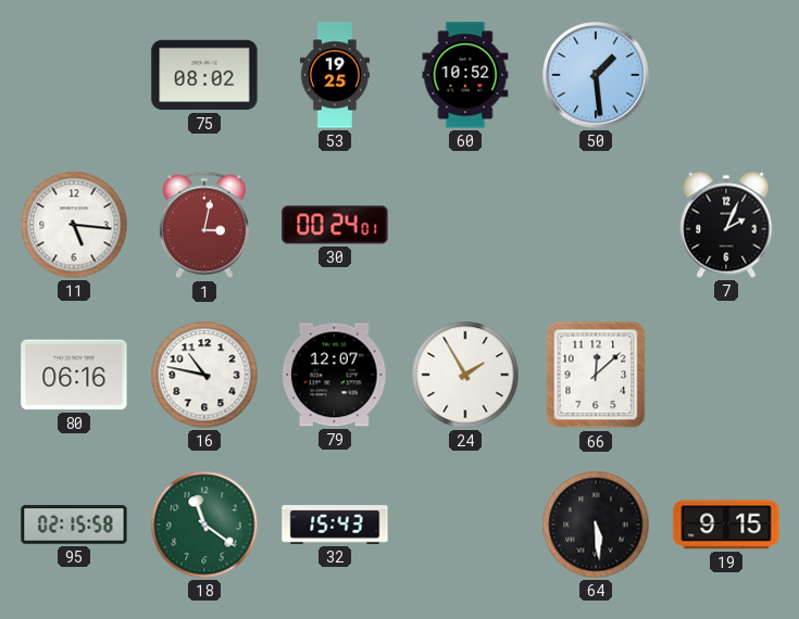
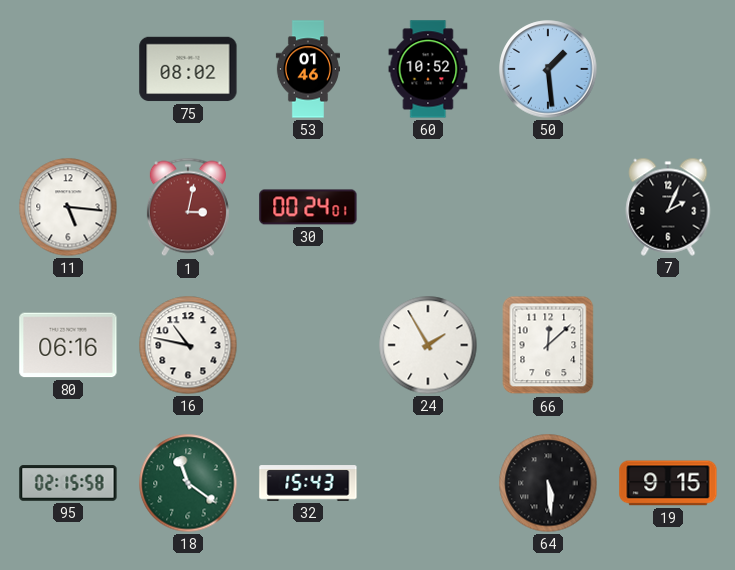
53: 19:25 -> 01:46 (308, 69)
79: 12:07 -> none (335, 375)
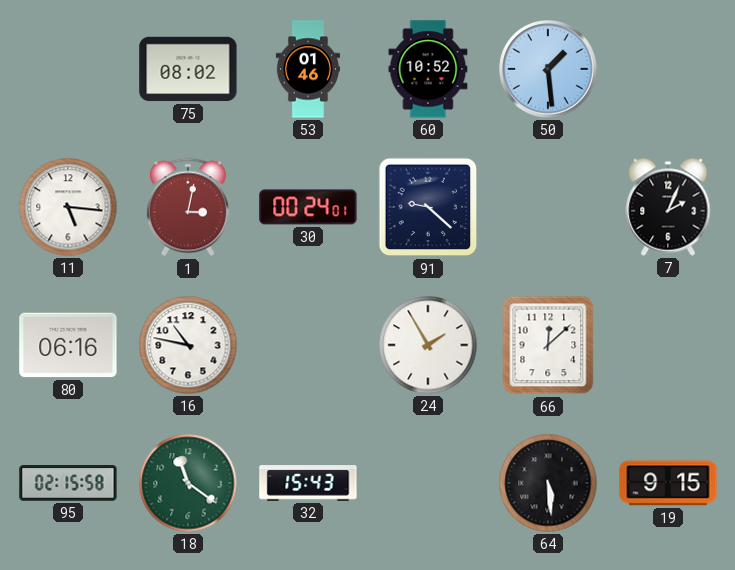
91: none -> 9:22 (428, 207)
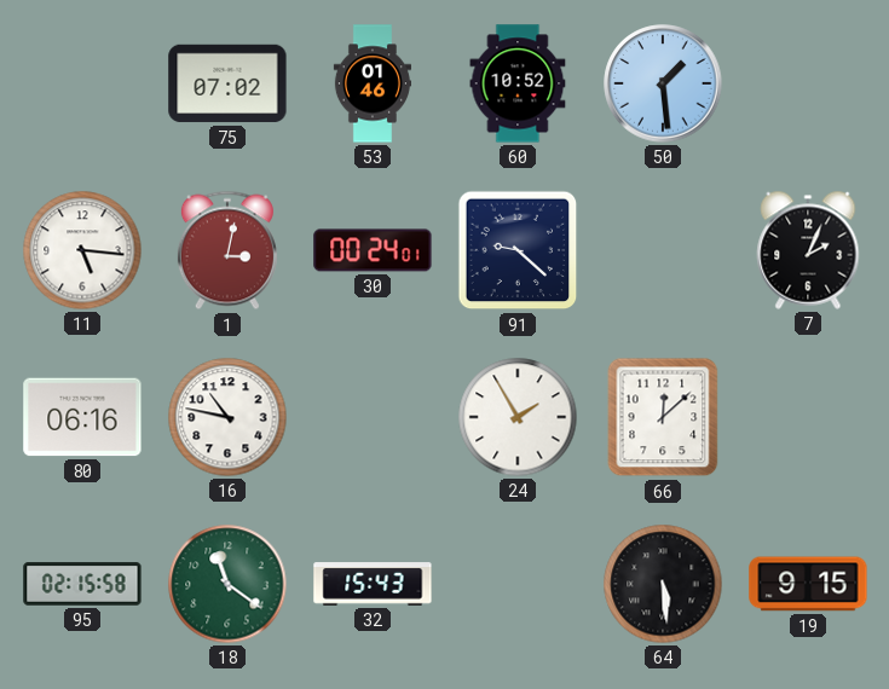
75: 08:02 -> 07:02 (227, 83)
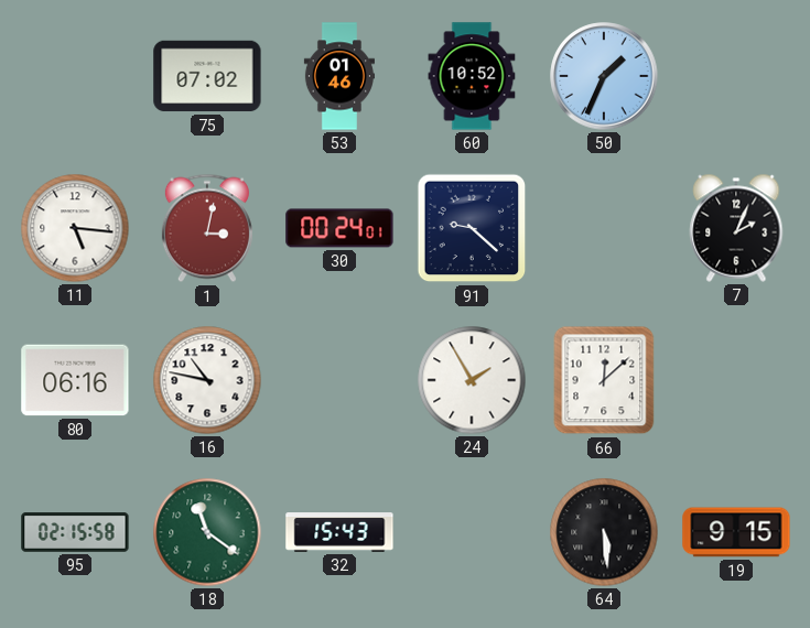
50: 1:29 -> 1:34 (604, 76)
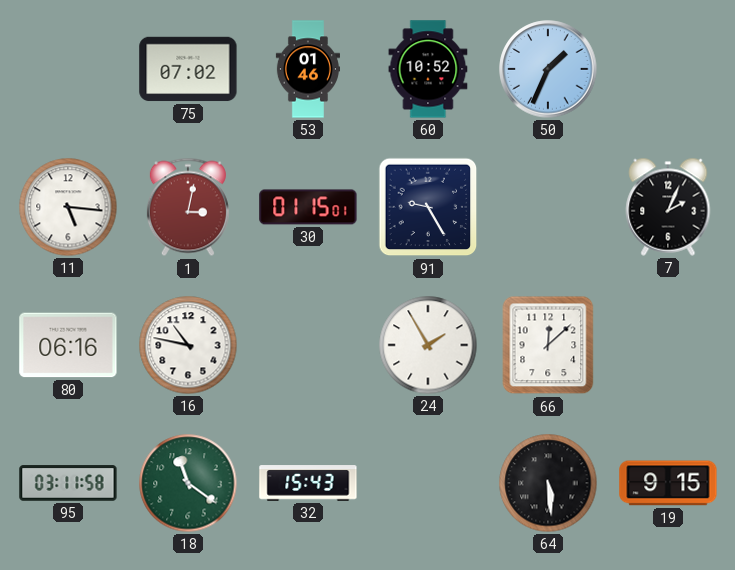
30: 00:24 -> 01:15 (308, 207)
91: 9:22 -> 9:25 (428, 207)
95: 02:15 -> 03:11 (68, 483)
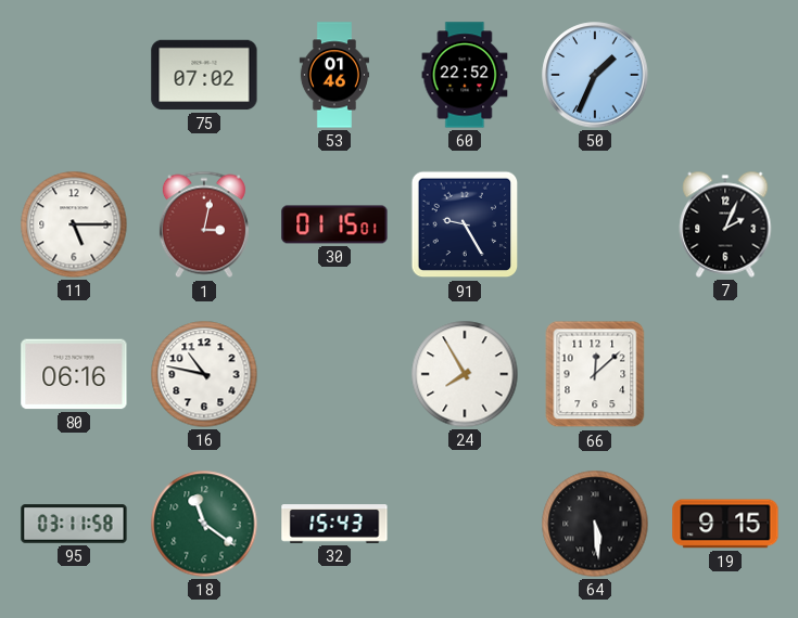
60: 10:52 -> 22:52 (465, 75)
11: 5:16 -> 5:15 (74, 224)
24: 1:55 -> 7:55 (465, 374)
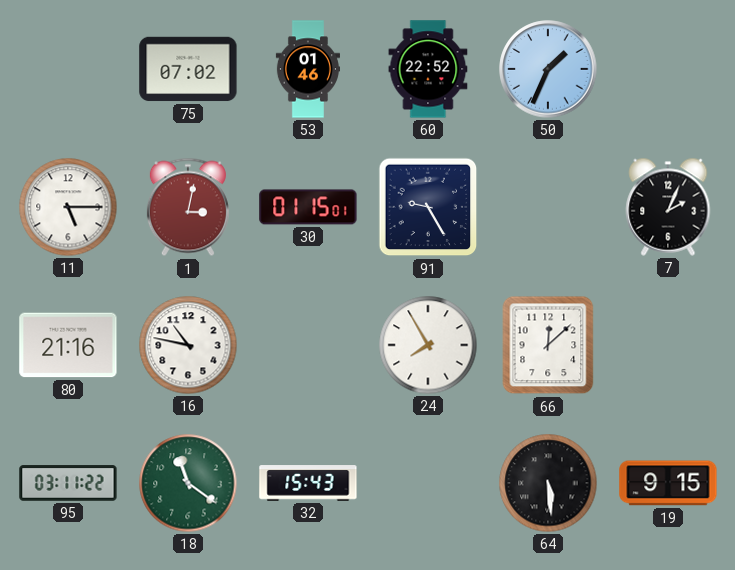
80: 06:16 -> 21:16 (68, 345)
95: 03:11:58 -> 03:11:22 (68, 483)
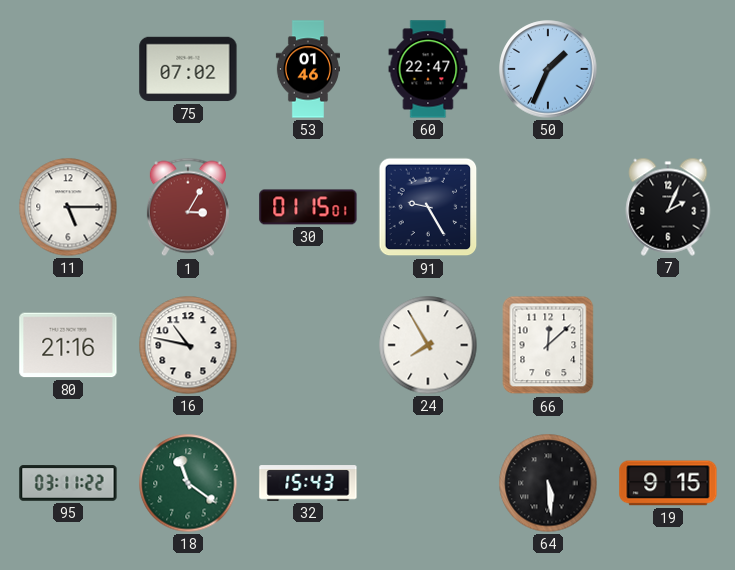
60: 22:52 -> 22:47 (428, 69)
1: 3:02 -> 3:05 (188, 207)
